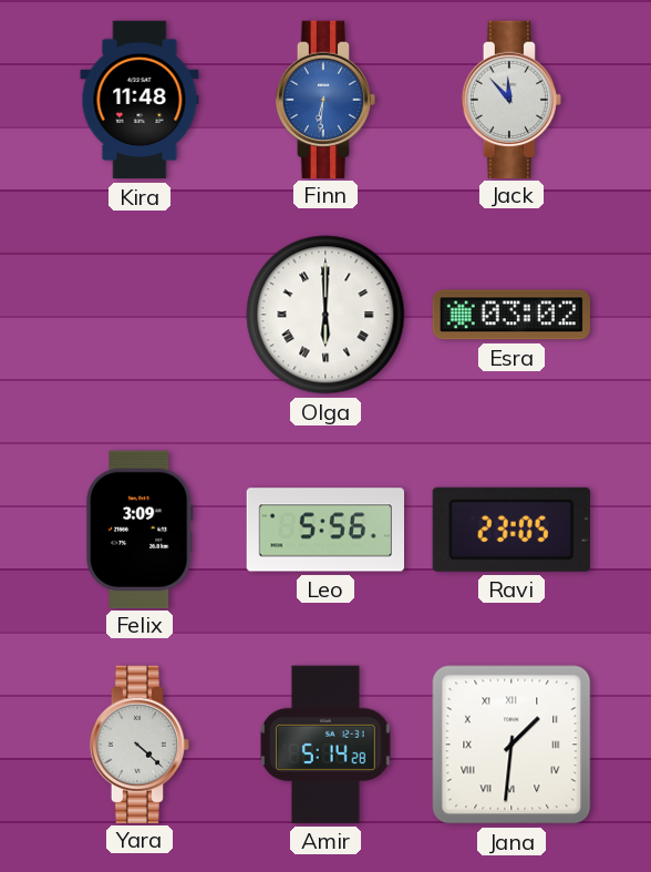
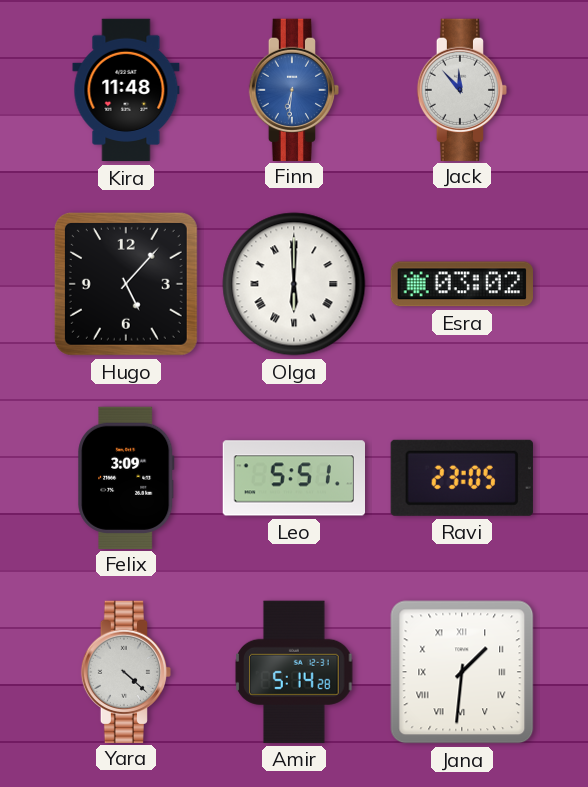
Hugo: none -> 5:07 (126, 284)
Leo: 5:56 -> 5:51 (293, 478)
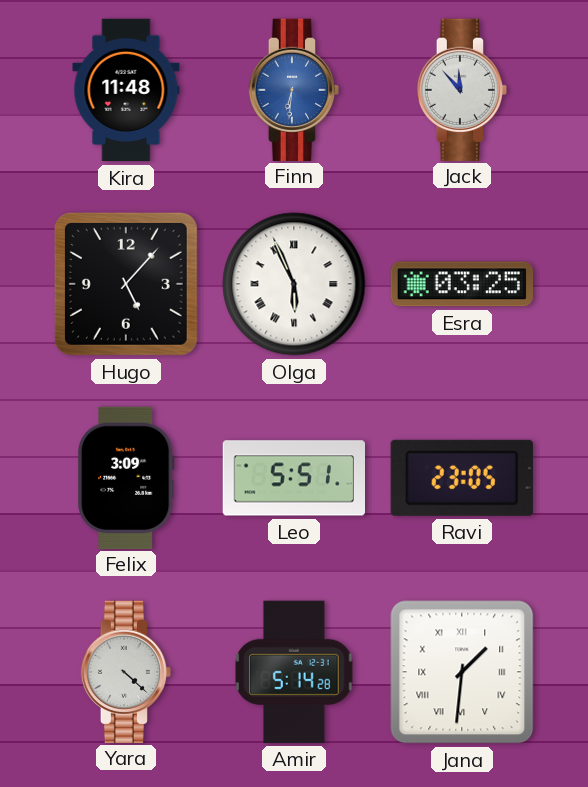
Olga: 6:00 -> 5:56 (294, 284)
Esra: 03:02 -> 03:25 (462, 284)
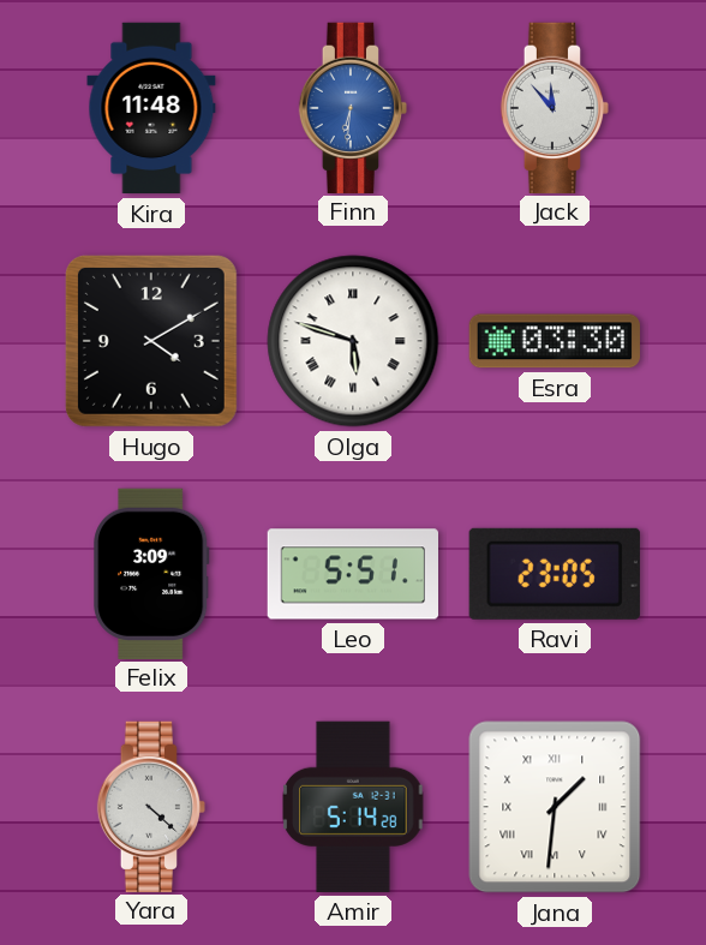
Hugo: 5:07 -> 4:10 (151, 341)
Olga: 5:56 -> 5:48 (353, 341)
Esra: 03:25 -> 03:30 (555, 341)
